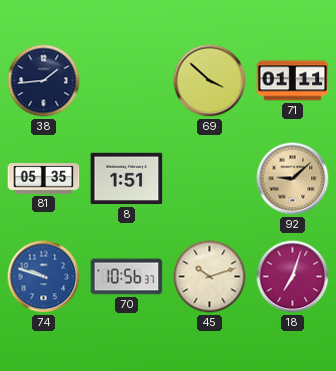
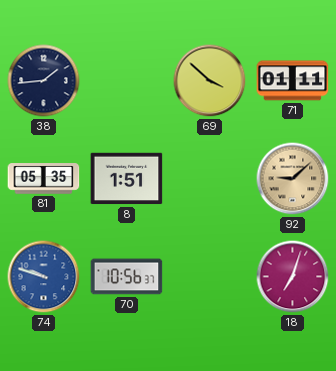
45: 10:12 -> none (210, 277)
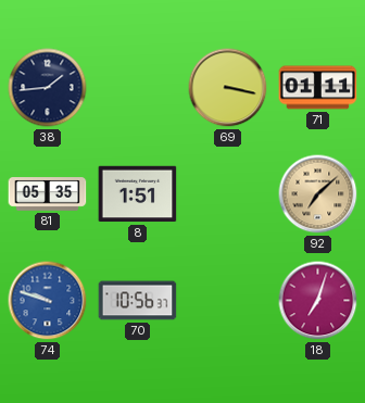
69: 3:52 -> 3:17 (228, 88)
92: 9:08 -> 7:08 (318, 194)
